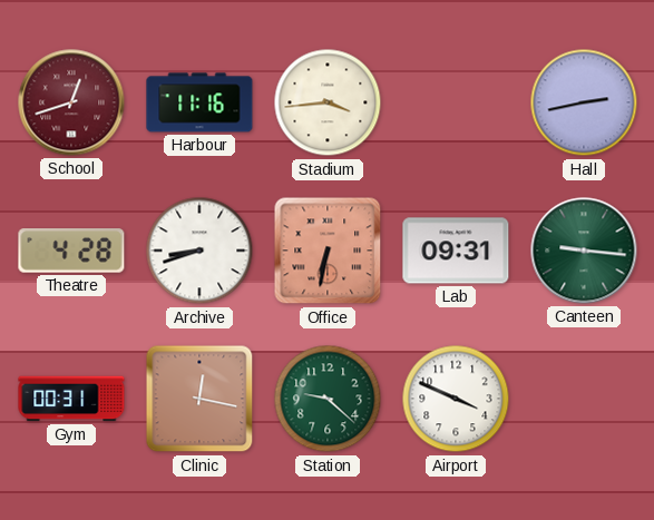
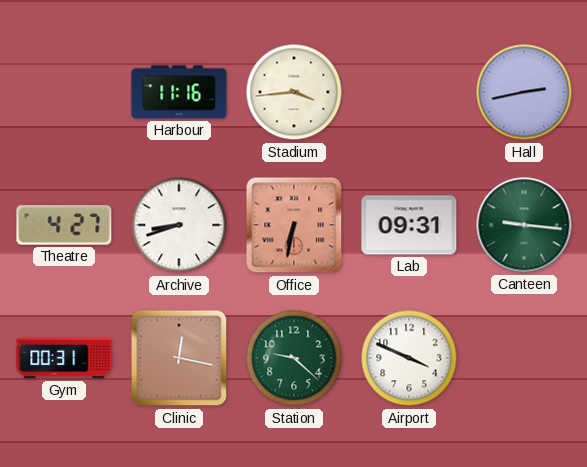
School: 12:42 -> none (71, 102)
Theatre: 4:28 -> 4:27 (64, 225)
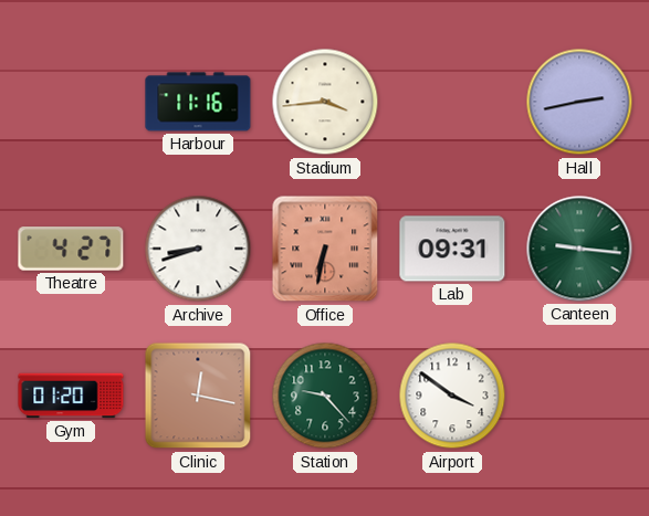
Gym: 00:31 -> 01:20 (71, 396)
Station: 9:22 -> 9:23 (325, 396)
Airport: 3:49 -> 3:51 (452, 396)
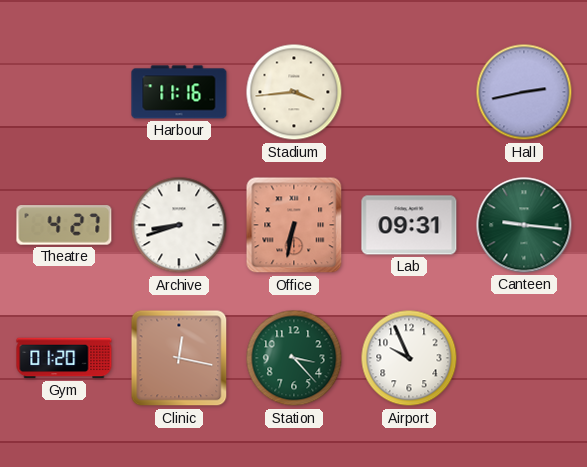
Station: 9:23 -> 3:23 (294, 358)
Airport: 3:51 -> 9:56 (409, 358)
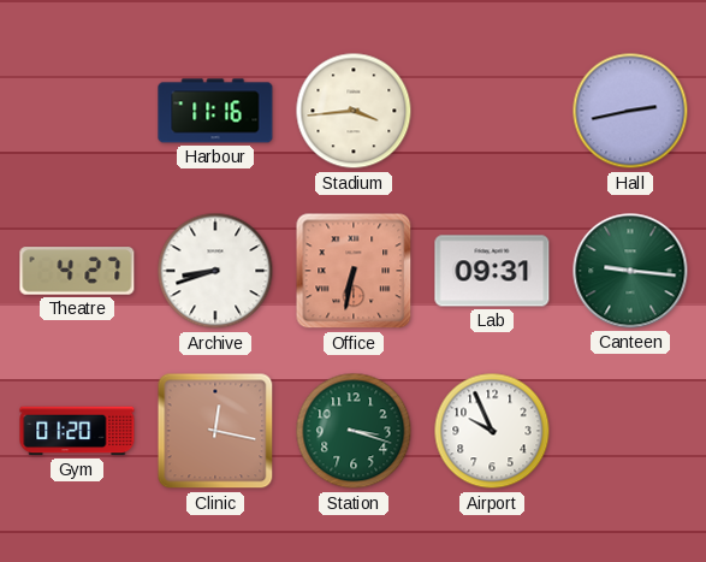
Station: 3:23 -> 3:18 (354, 431)
